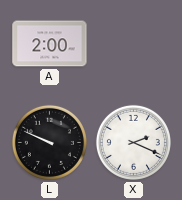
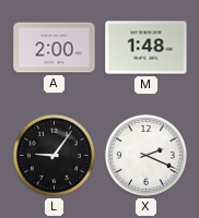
M: none -> 1:48 (147, 48)
L: 9:49 -> 9:06 (54, 155)
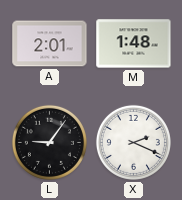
A: 2:00 -> 2:01 (50, 44)
